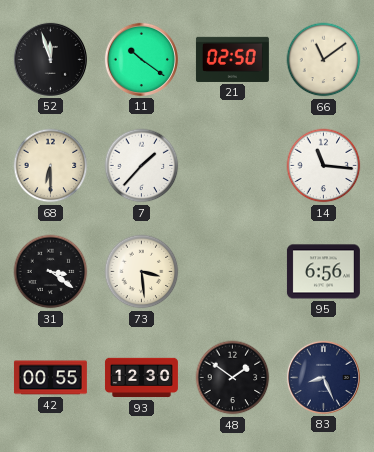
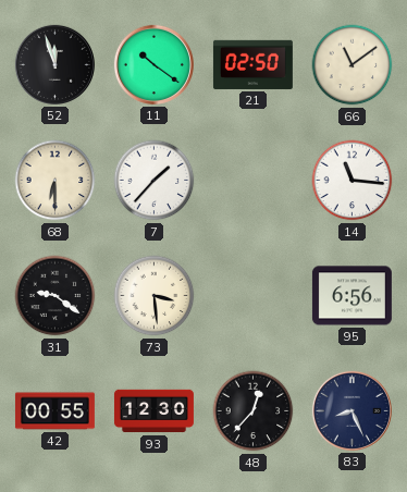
31: 3:21 -> 9:21 (55, 296)
48: 1:51 -> 12:37 (254, 411)
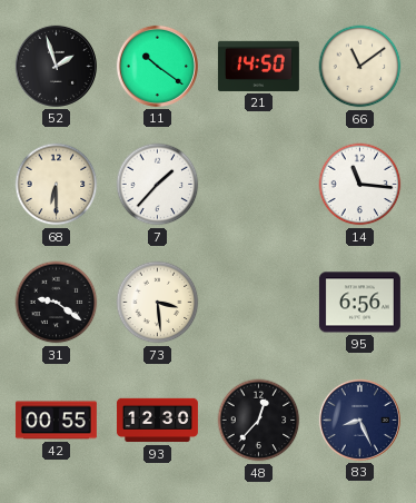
52: 11:57 -> 1:57 (56, 66)
21: 02:50 -> 14:50 (258, 66)
